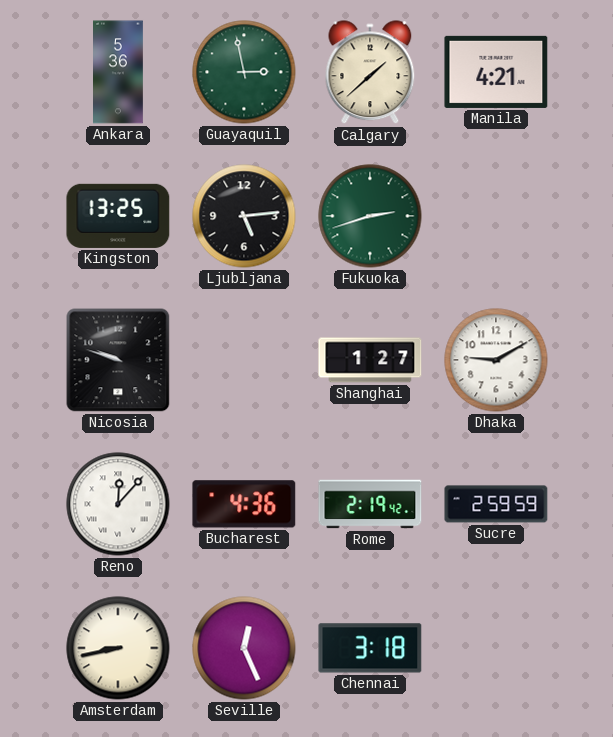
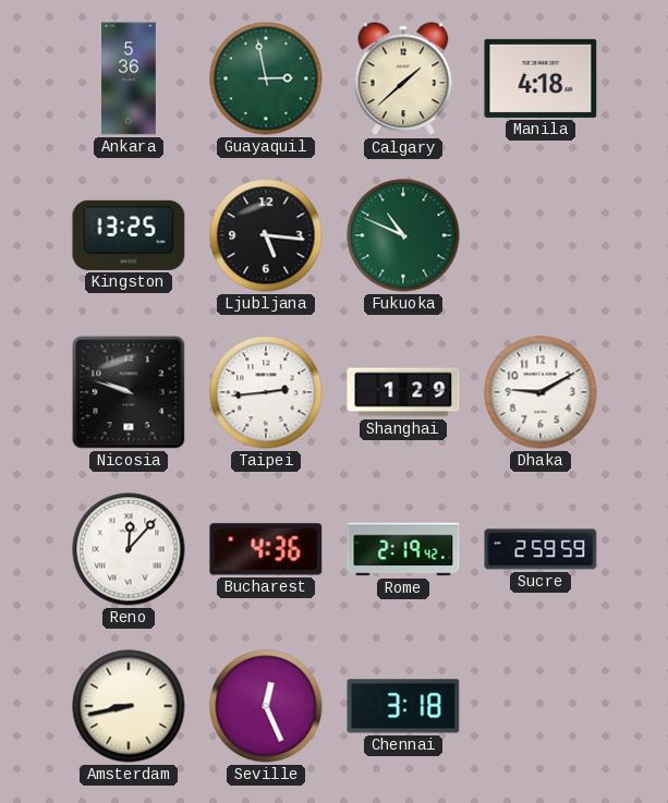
Manila: 4:21 -> 4:18 (541, 78)
Ljubljana: 5:14 -> 5:16 (266, 235)
Fukuoka: 2:42 -> 10:49 (403, 235)
Taipei: none -> 2:44 (266, 392)
Shanghai: 1:27 -> 1:29 (403, 392)
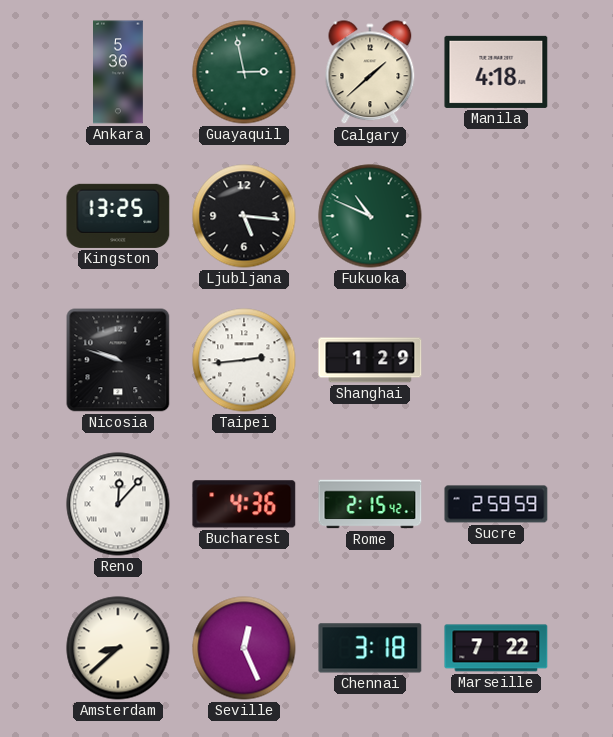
Dhaka: 9:10 -> none (541, 392)
Rome: 2:19 -> 2:15 (370, 504)
Amsterdam: 8:43 -> 8:38 (118, 648)
Marseille: none -> 7:22 (496, 648)
